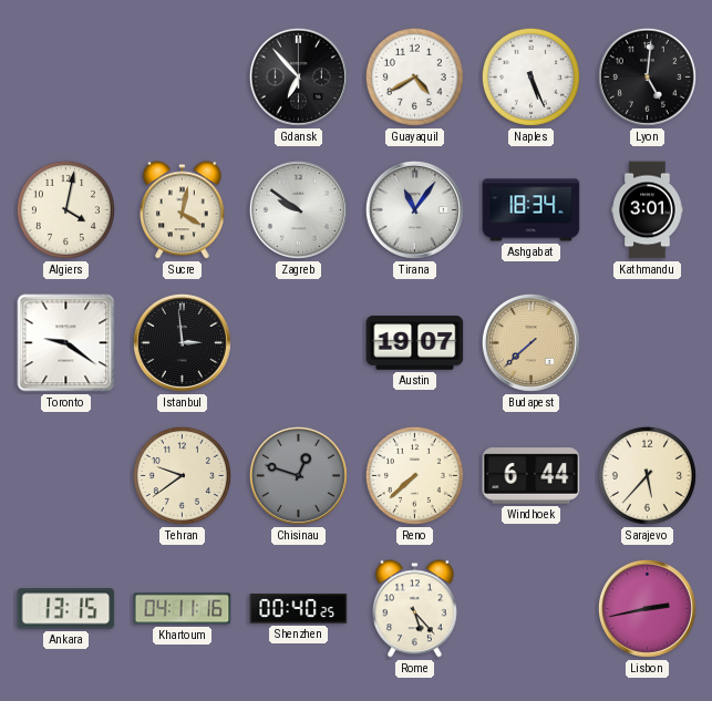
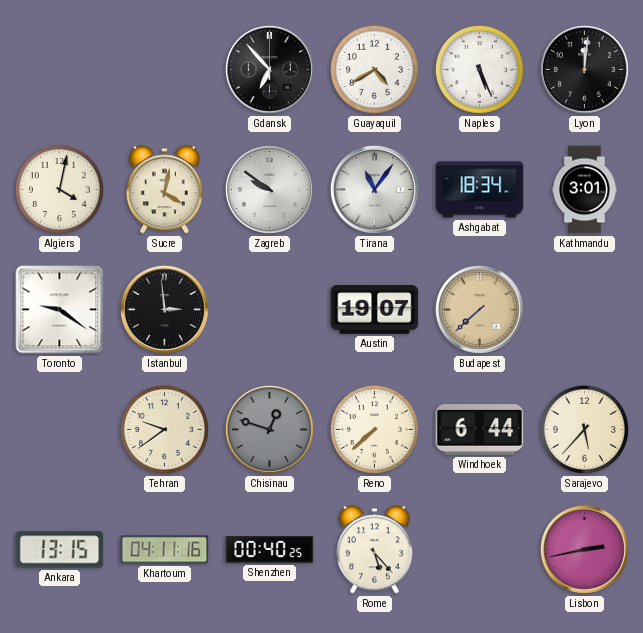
Lyon: 5:01 -> 12:01 (584, 69)
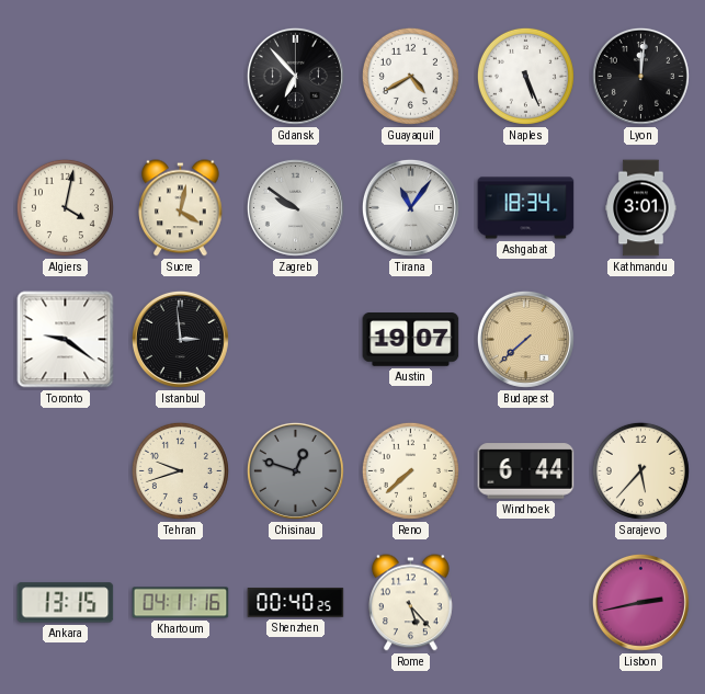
Tehran: 9:39 -> 9:42 (180, 470)
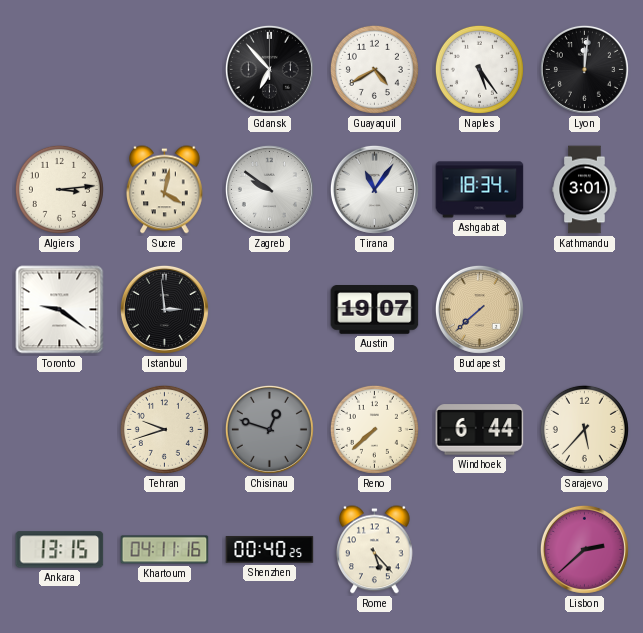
Naples: 5:26 -> 5:24 (479, 69)
Algiers: 4:02 -> 3:14 (59, 189)
Lisbon: 2:43 -> 2:38 (584, 549)
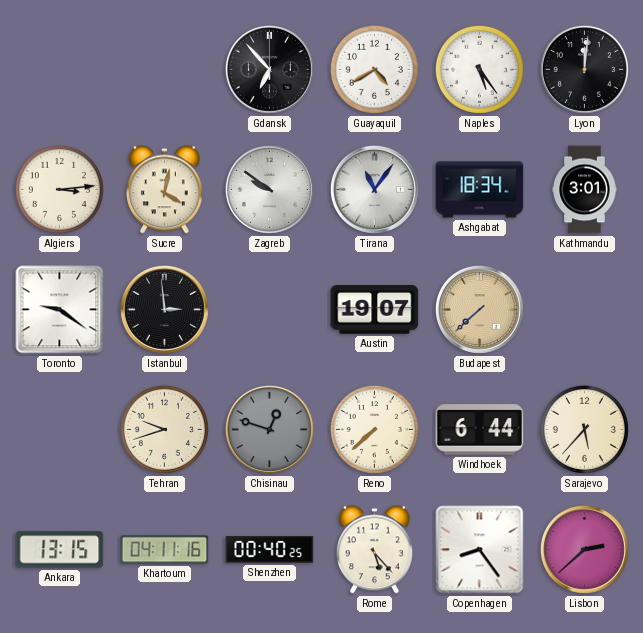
Copenhagen: none -> 8:24 (480, 550)
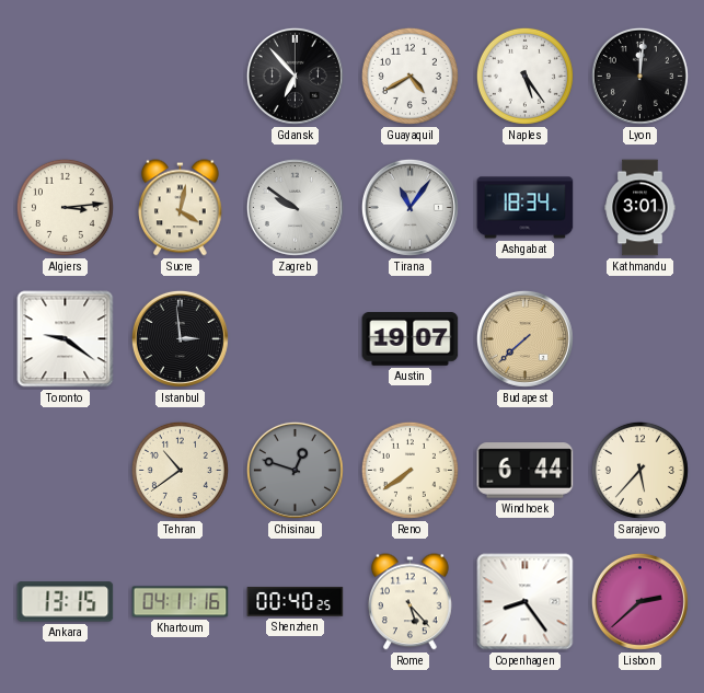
Tehran: 9:42 -> 10:39 (180, 470)
Reno: 7:38 -> 7:39 (409, 470)
